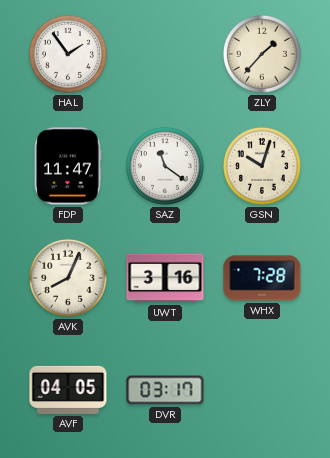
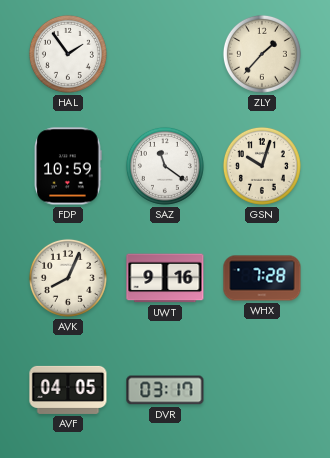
FDP: 11:47 -> 10:59 (68, 166)
UWT: 3:16 -> 9:16 (165, 278)
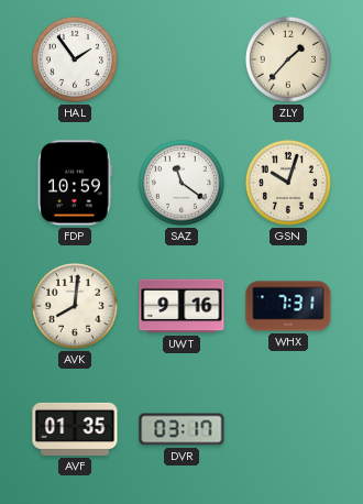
AVK: 8:04 -> 8:01 (75, 306)
WHX: 7:28 -> 7:31 (288, 306)
AVF: 04:05 -> 01:35 (75, 429)
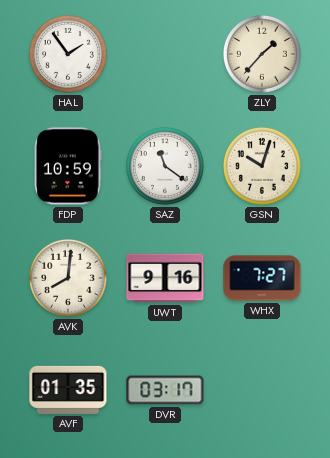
WHX: 7:31 -> 7:27 (262, 278)
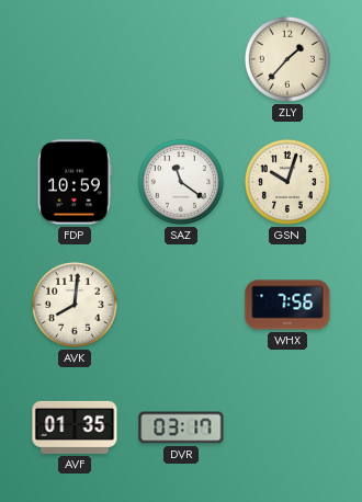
HAL: 1:54 -> none (68, 54)
UWT: 9:16 -> none (165, 278)
WHX: 7:27 -> 7:56 (287, 305)
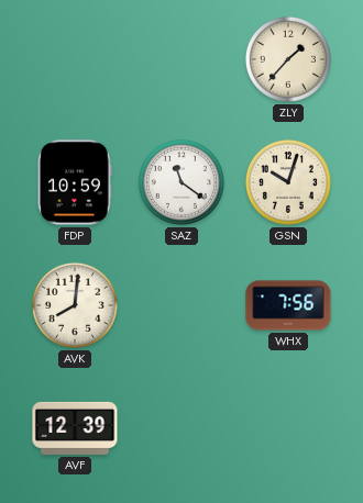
AVF: 01:35 -> 12:39 (75, 428)
DVR: 03:17 -> none (181, 427)
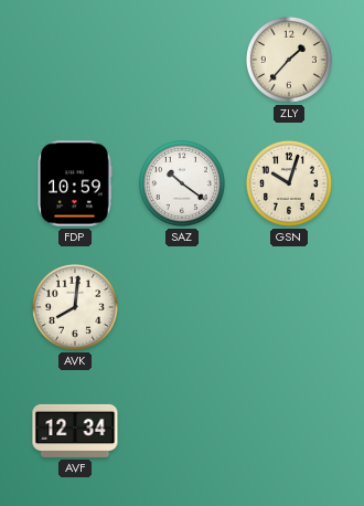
SAZ: 11:21 -> 10:21 (182, 183)
WHX: 7:56 -> none (288, 305)
AVF: 12:39 -> 12:34 (75, 431)
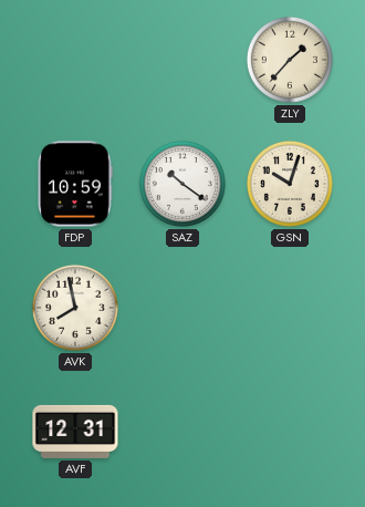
AVK: 8:01 -> 7:58 (75, 308)
AVF: 12:34 -> 12:31 (75, 432)
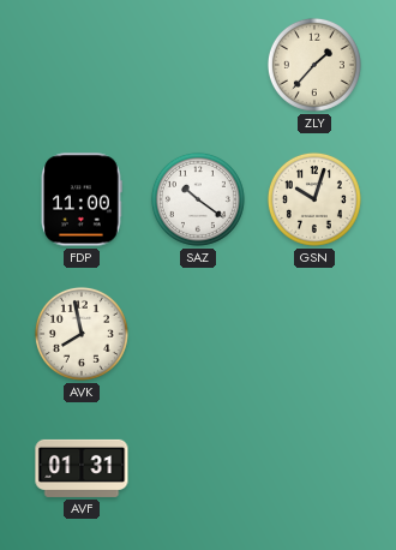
FDP: 10:59 -> 11:00 (82, 199)
AVF: 12:31 -> 01:31 (82, 468)
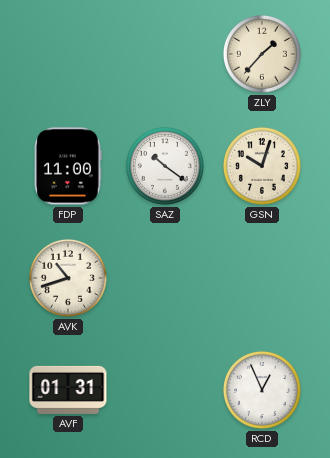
AVK: 7:58 -> 10:42 (68, 278)
RCD: none -> 12:56 (262, 390)
